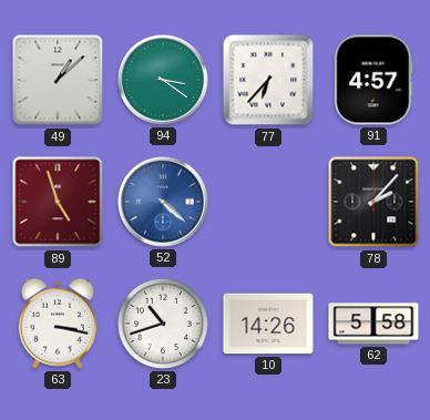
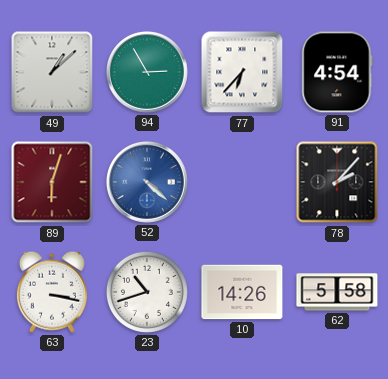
94: 3:21 -> 2:55 (147, 72)
91: 4:57 -> 4:54 (337, 72)
89: 4:57 -> 6:03 (52, 182)
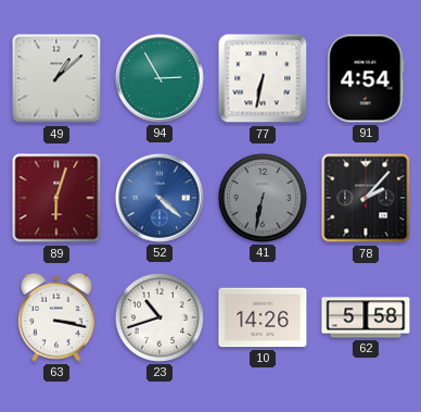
77: 6:37 -> 6:32 (263, 78)
41: none -> 6:32 (263, 198)
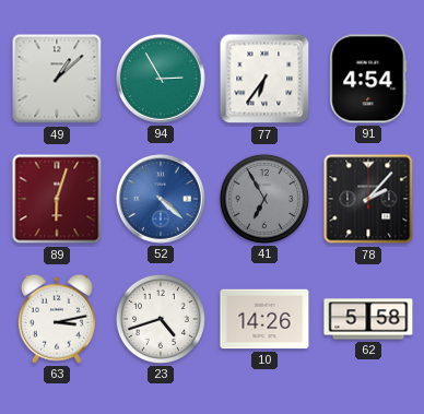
77: 6:32 -> 6:36 (264, 79)
41: 6:32 -> 6:55 (264, 199)
63: 3:17 -> 3:13 (57, 319)
23: 10:42 -> 4:42 (161, 319)
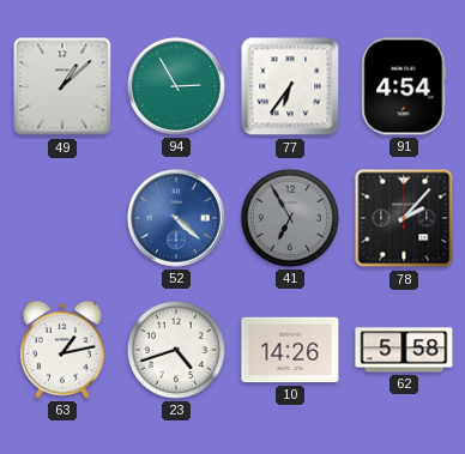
89: 6:03 -> none (57, 199)
63: 3:13 -> 1:13 (62, 350)
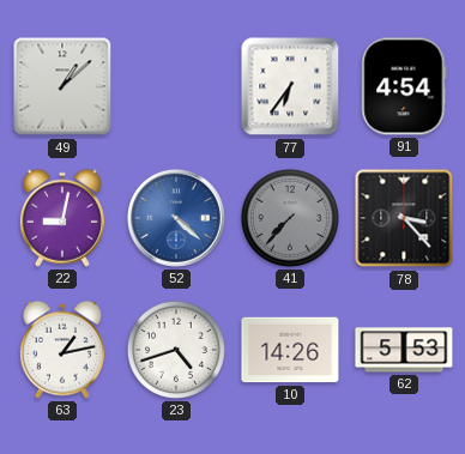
94: 2:55 -> none (176, 86)
22: none -> 9:02 (62, 218)
41: 6:55 -> 7:37 (290, 218)
78: 2:07 -> 3:23 (404, 218)
62: 5:58 -> 5:53 (404, 350)
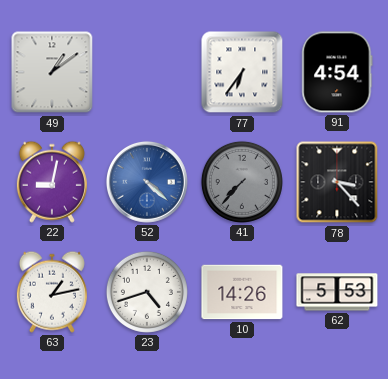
49: 1:08 -> 1:09 (52, 72)
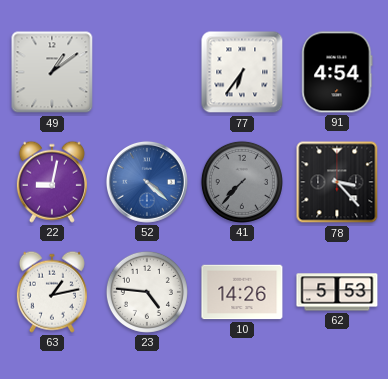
23: 4:42 -> 4:46 (147, 292)
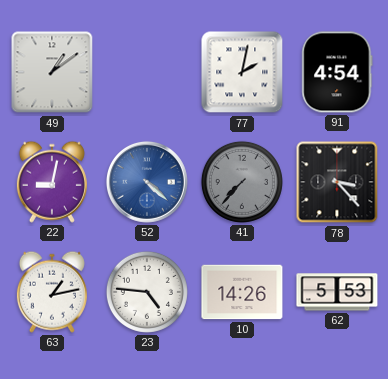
77: 6:36 -> 2:02 (242, 72)
